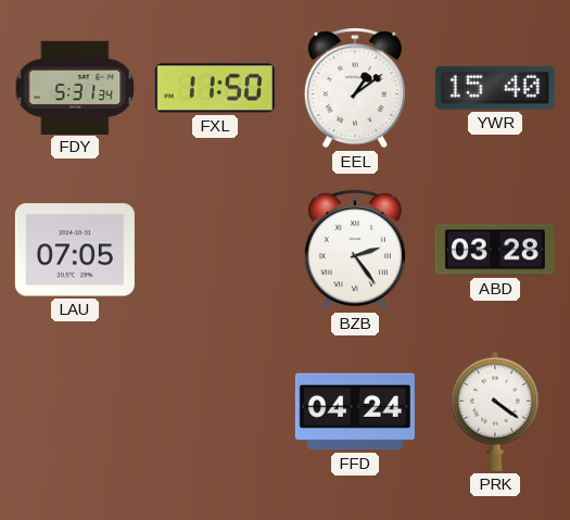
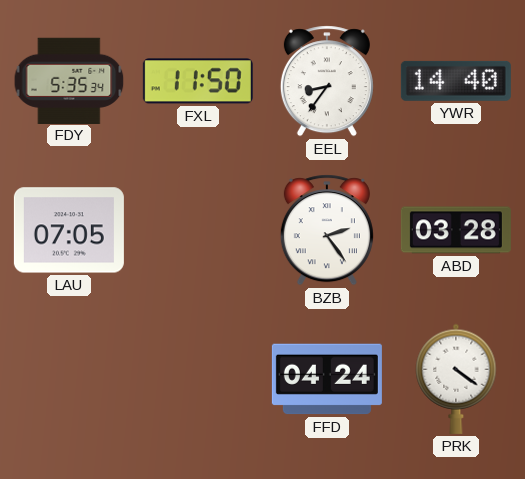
FDY: 5:31 -> 5:35 (69, 80)
EEL: 1:09 -> 8:36 (327, 81)
YWR: 15:40 -> 14:40 (456, 81)
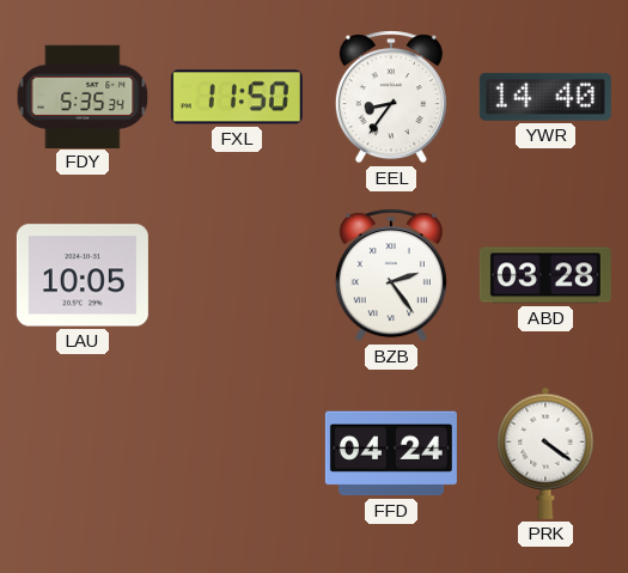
LAU: 07:05 -> 10:05 (83, 275)
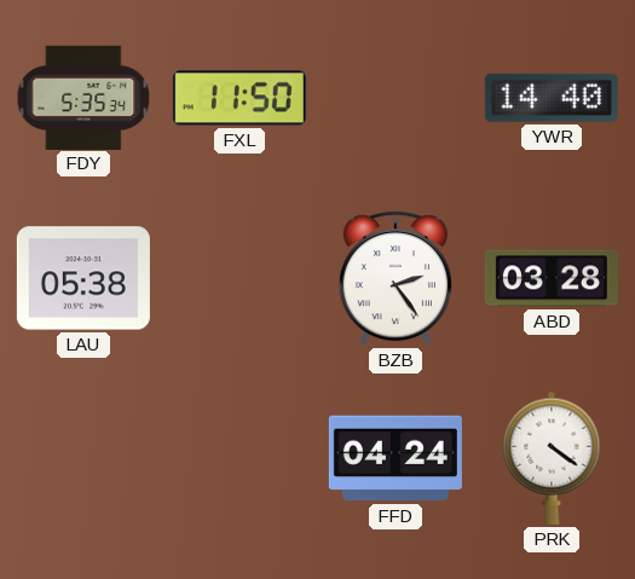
EEL: 8:36 -> none (391, 97)
LAU: 10:05 -> 05:38 (83, 278)
